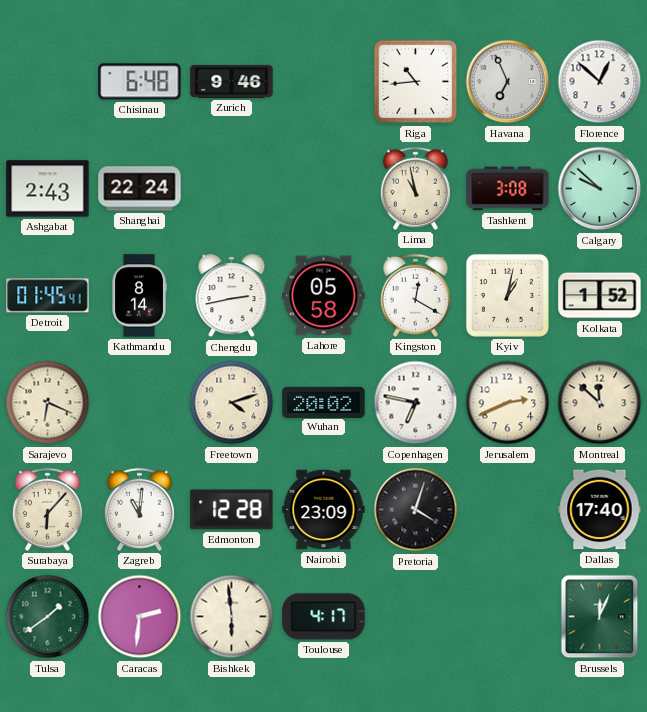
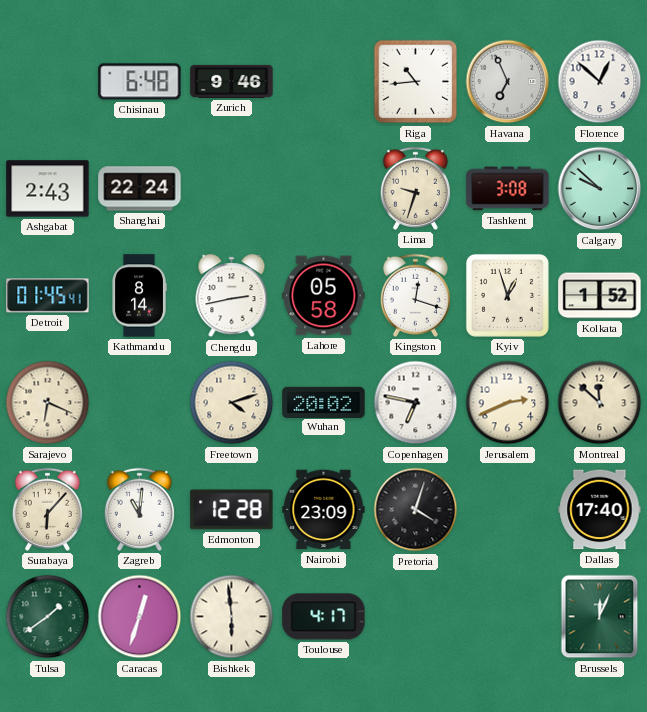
Lima: 10:58 -> 9:33 (415, 188)
Kingston: 12:20 -> 12:18 (415, 295)
Kyiv: 1:02 -> 12:57 (507, 295)
Caracas: 2:31 -> 12:33 (140, 617)
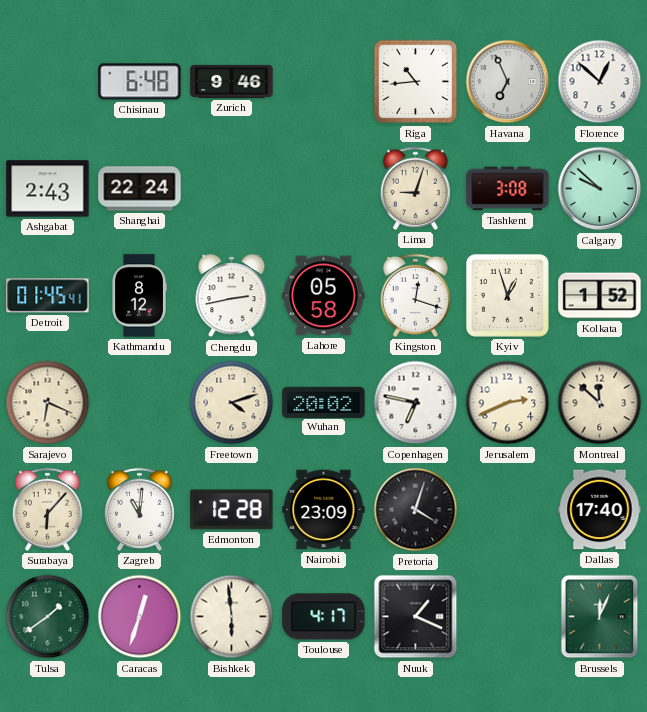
Lima: 9:33 -> 9:03 (415, 188)
Kathmandu: 8:14 -> 8:12 (139, 296)
Nuuk: none -> 1:19 (416, 617)
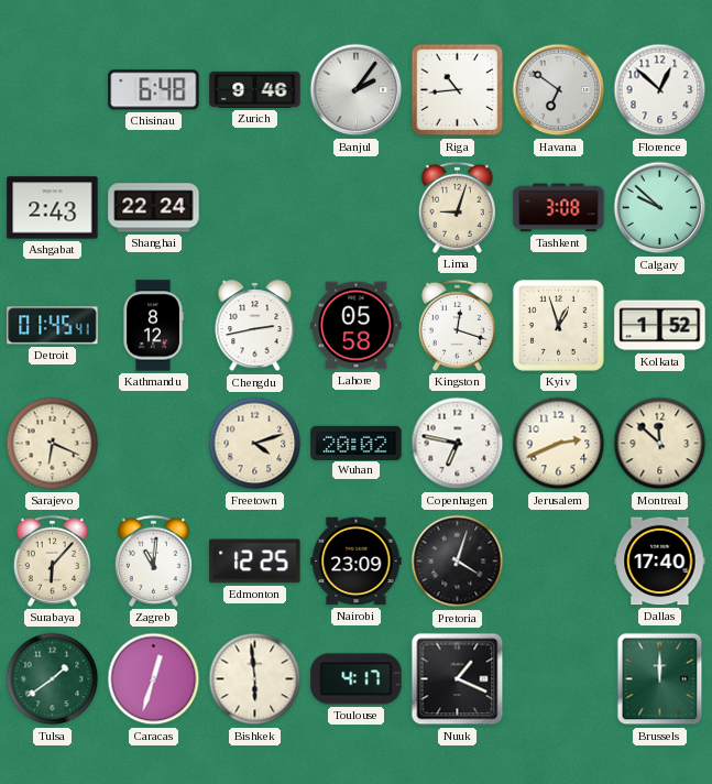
Banjul: none -> 2:06 (357, 90)
Havana: 6:56 -> 6:51 (559, 90)
Edmonton: 12:28 -> 12:25 (255, 562)
Brussels: 12:04 -> 12:00 (660, 679)
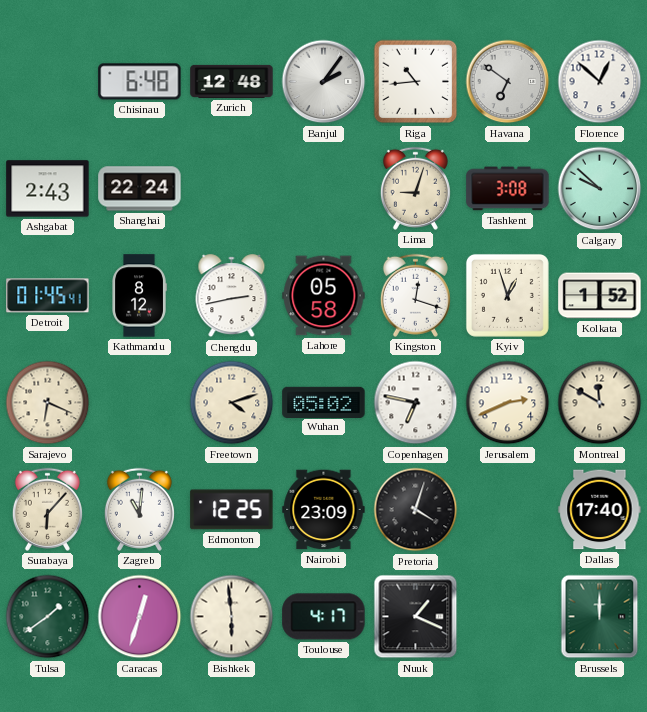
Zurich: 9:46 -> 12:48 (232, 81)
Wuhan: 20:02 -> 05:02 (324, 402)
Montreal: 11:52 -> 11:50 (600, 403)
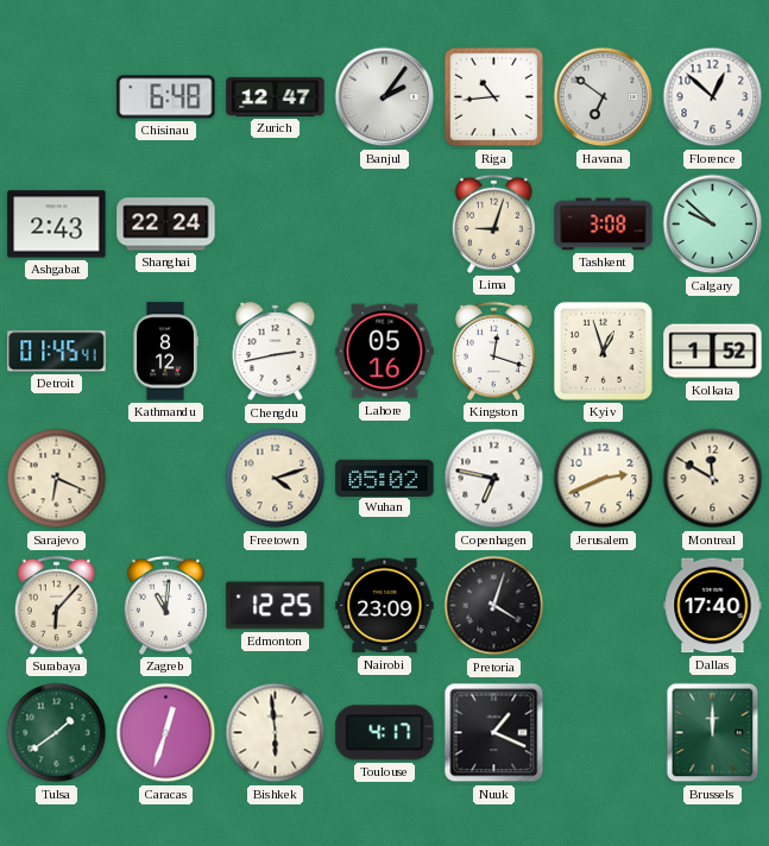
Zurich: 12:48 -> 12:47 (276, 96)
Lahore: 05:58 -> 05:16 (385, 352)
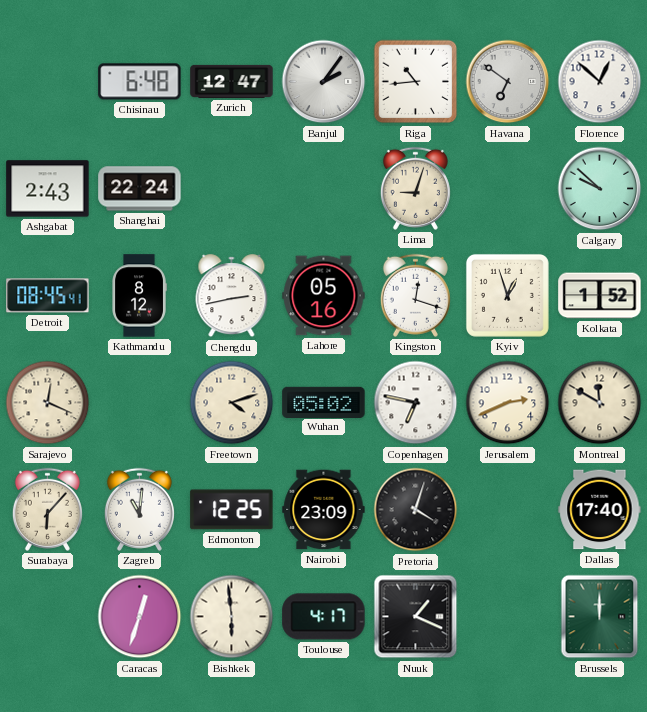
Tashkent: 3:08 -> none (604, 225)
Detroit: 01:45 -> 08:45 (48, 296)
Sarajevo: 6:19 -> 12:19 (48, 403)
Tulsa: 1:39 -> none (57, 733)
